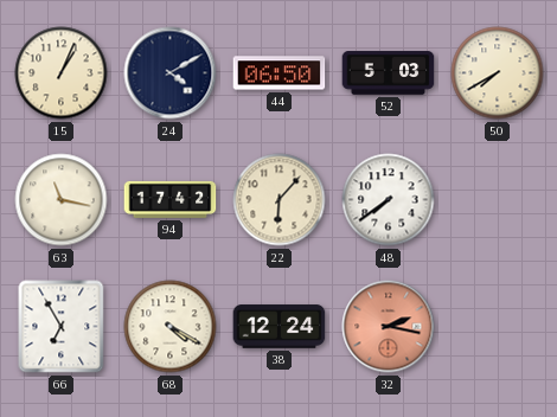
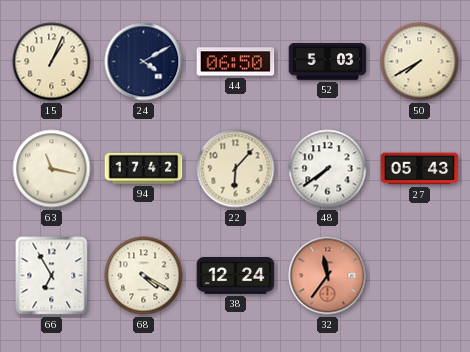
27: none -> 05:43 (420, 169)
32: 2:17 -> 11:36 (328, 276)
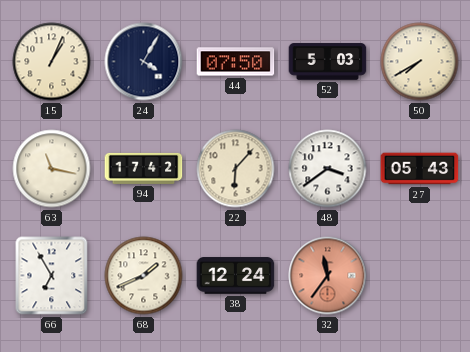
24: 4:10 -> 4:05 (144, 62)
44: 06:50 -> 07:50 (236, 62)
48: 7:39 -> 3:39 (328, 169)
68: 4:20 -> 1:41 (144, 276)
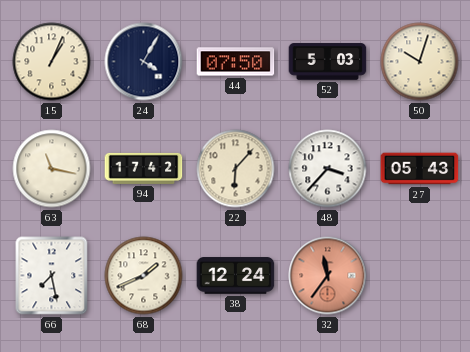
50: 7:40 -> 10:03 (420, 62)
48: 3:39 -> 3:37 (328, 169)
66: 6:55 -> 7:28 (52, 276)
